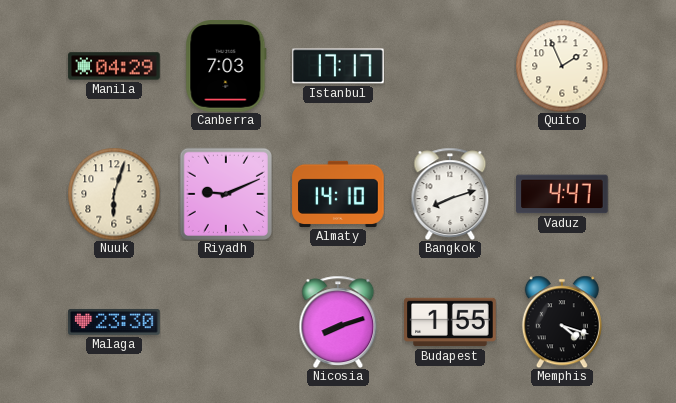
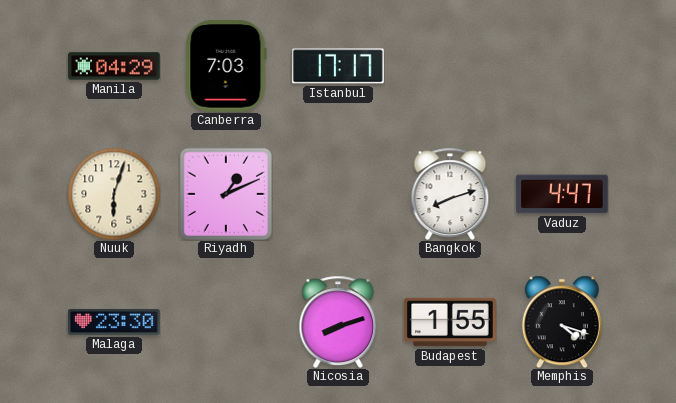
Quito: 1:56 -> none (562, 66)
Riyadh: 9:11 -> 1:11 (226, 194)
Almaty: 14:10 -> none (338, 194)
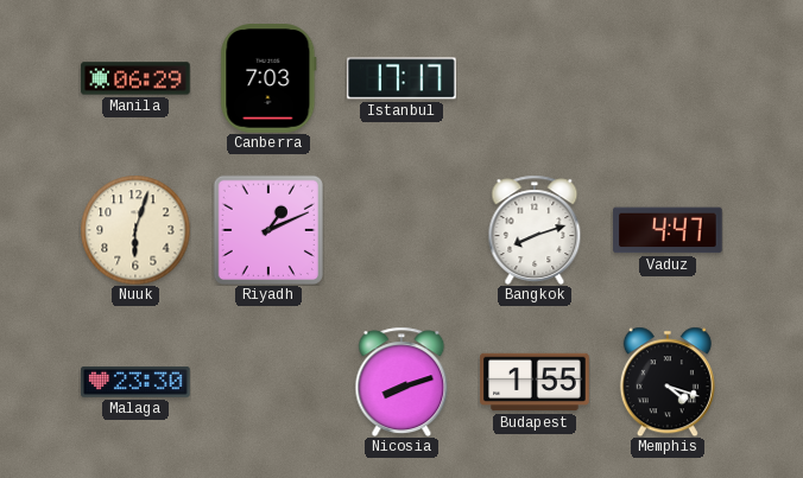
Manila: 04:29 -> 06:29 (135, 78)
